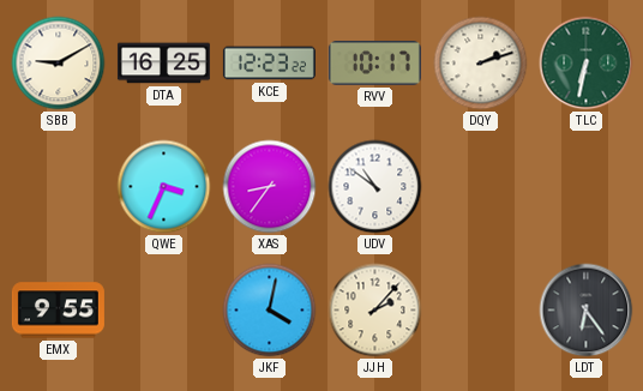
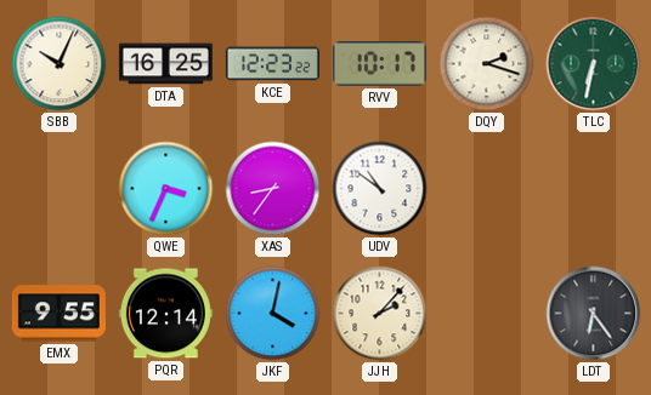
SBB: 9:10 -> 10:04 (60, 64)
DQY: 2:12 -> 2:18 (487, 64)
PQR: none -> 12:14 (165, 314)
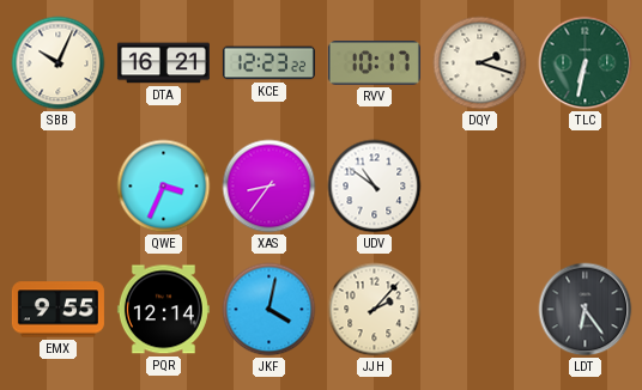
DTA: 16:25 -> 16:21 (163, 63)
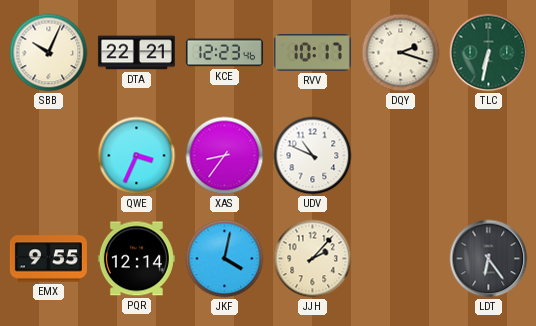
DTA: 16:21 -> 22:21 (136, 53)
KCE: 12:23:22 -> 12:23:46 (224, 53)
UDV: 10:51 -> 10:49 (313, 156)
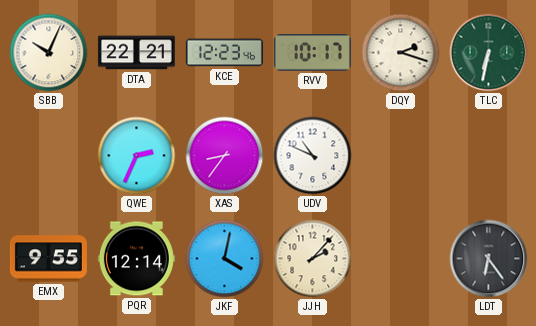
QWE: 3:34 -> 2:34 (137, 156)
